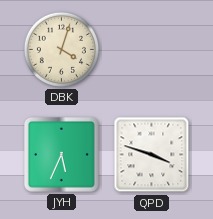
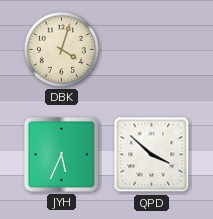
QPD: 3:48 -> 3:52 (152, 155)
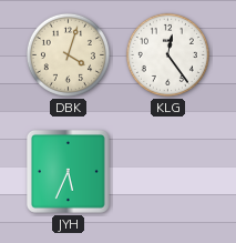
KLG: none -> 12:24 (167, 54)
QPD: 3:52 -> none (152, 155)
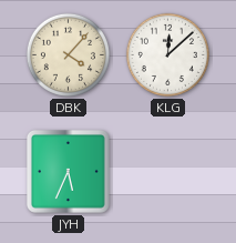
DBK: 4:03 -> 4:07 (68, 54)
KLG: 12:24 -> 12:08 (167, 54)
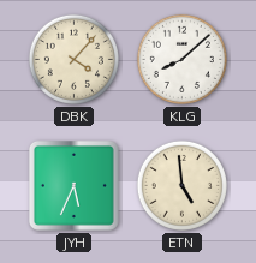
KLG: 12:08 -> 8:08 (181, 59)
ETN: none -> 4:59 (181, 185)
